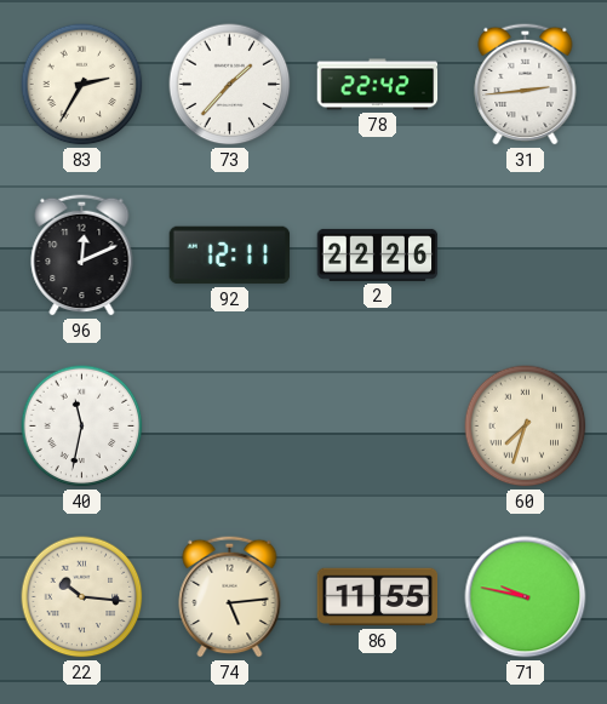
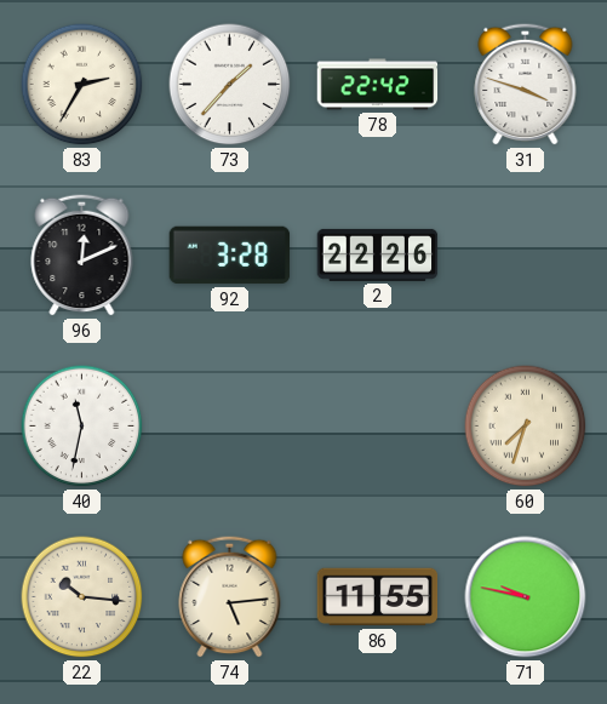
31: 2:44 -> 3:48 (526, 84)
92: 12:11 -> 3:28 (230, 256)
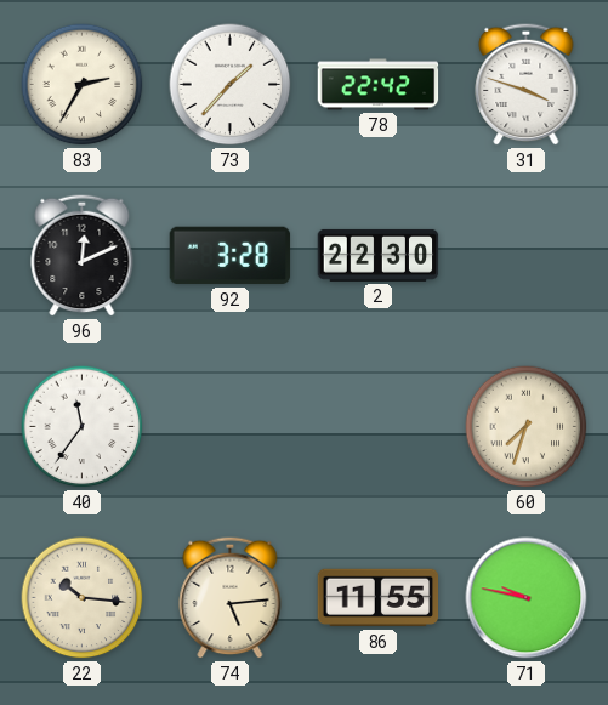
2: 22:26 -> 22:30 (379, 255)
40: 11:32 -> 11:36 (83, 427)
